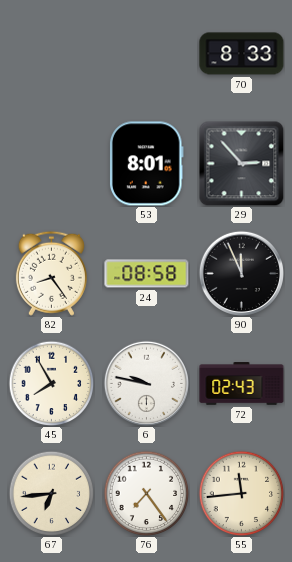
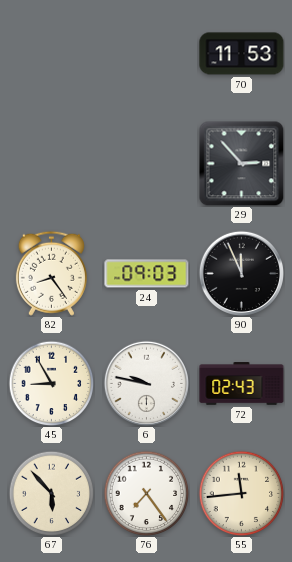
70: 8:33 -> 11:53 (242, 54)
53: 8:01 -> none (147, 164)
24: 08:58 -> 09:03 (147, 274)
45: 7:55 -> 8:55 (51, 383)
67: 6:44 -> 5:53 (51, 493)
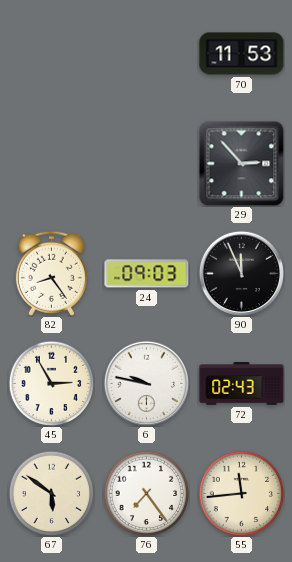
45: 8:55 -> 2:55 (51, 383)
67: 5:53 -> 5:51 (51, 493)
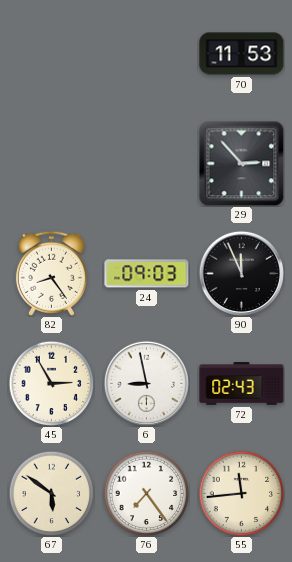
6: 9:47 -> 8:58 (146, 383)
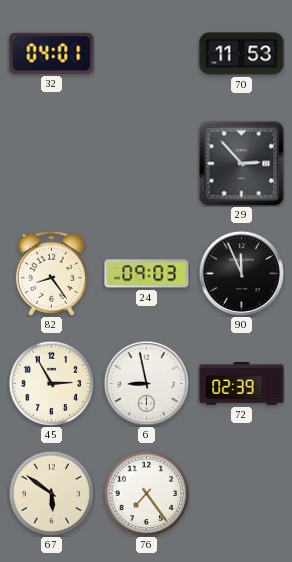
32: none -> 04:01 (52, 53)
72: 02:43 -> 02:39 (242, 384)
55: 11:44 -> none (241, 493)
